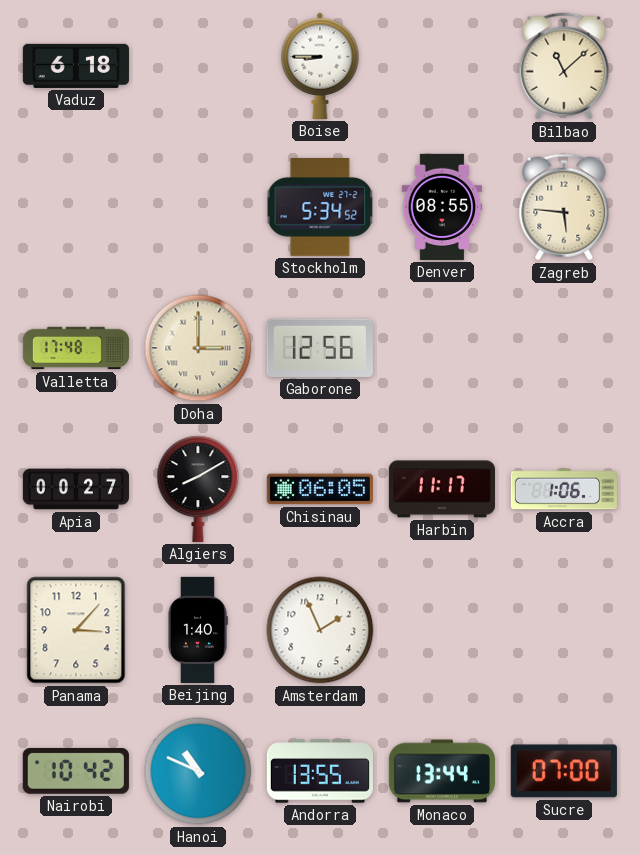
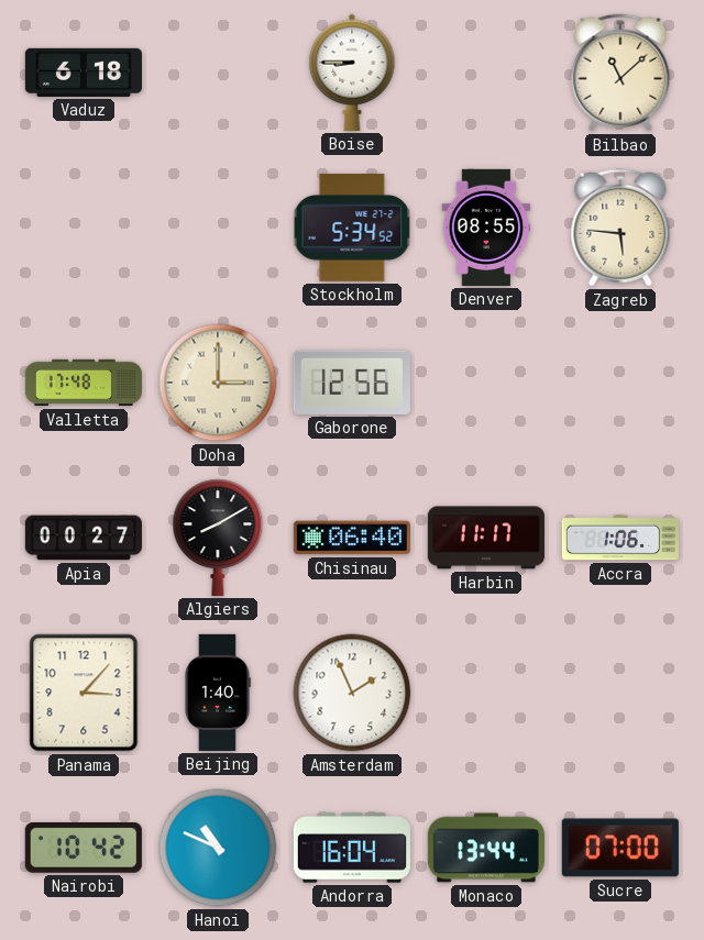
Chisinau: 06:05 -> 06:40 (352, 538)
Andorra: 13:55 -> 16:04 (352, 848)
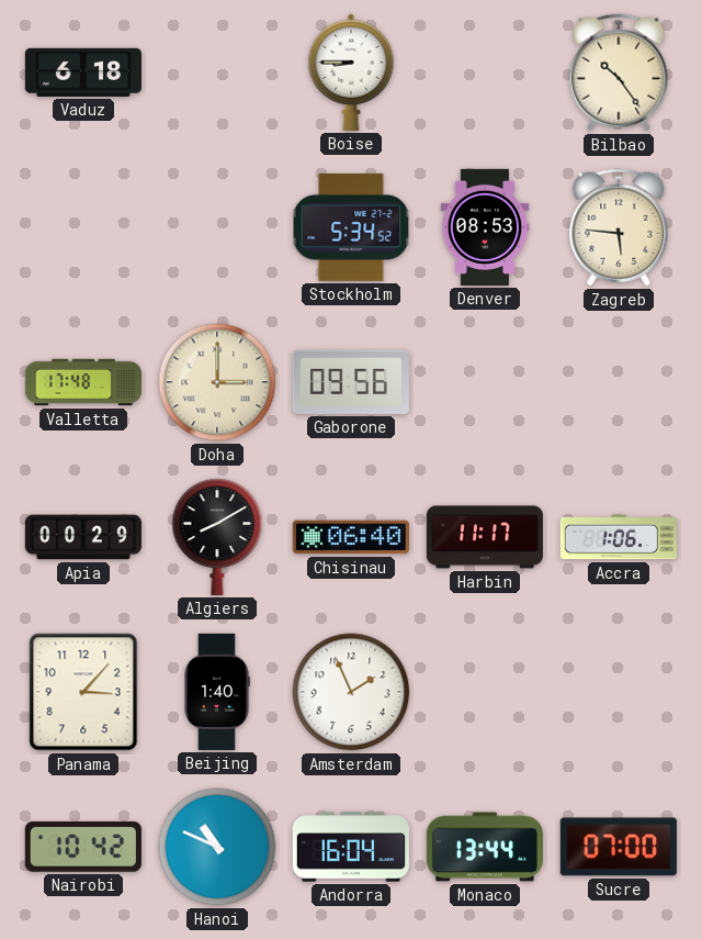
Bilbao: 11:08 -> 10:24 (619, 72)
Denver: 08:55 -> 08:53 (485, 227)
Gaborone: 12:56 -> 09:56 (351, 382)
Apia: 00:27 -> 00:29 (83, 537)
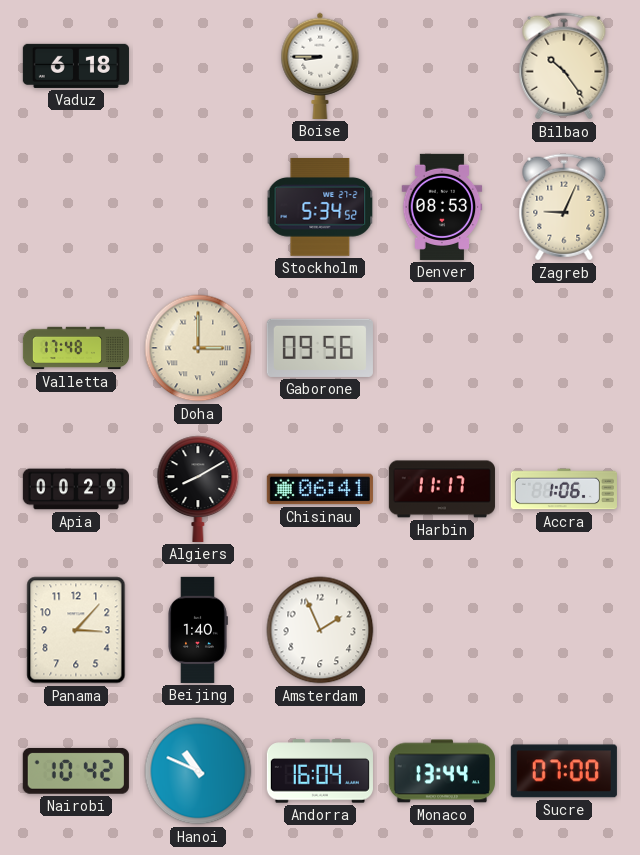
Zagreb: 5:46 -> 9:04 (564, 207)
Chisinau: 06:40 -> 06:41 (320, 489)
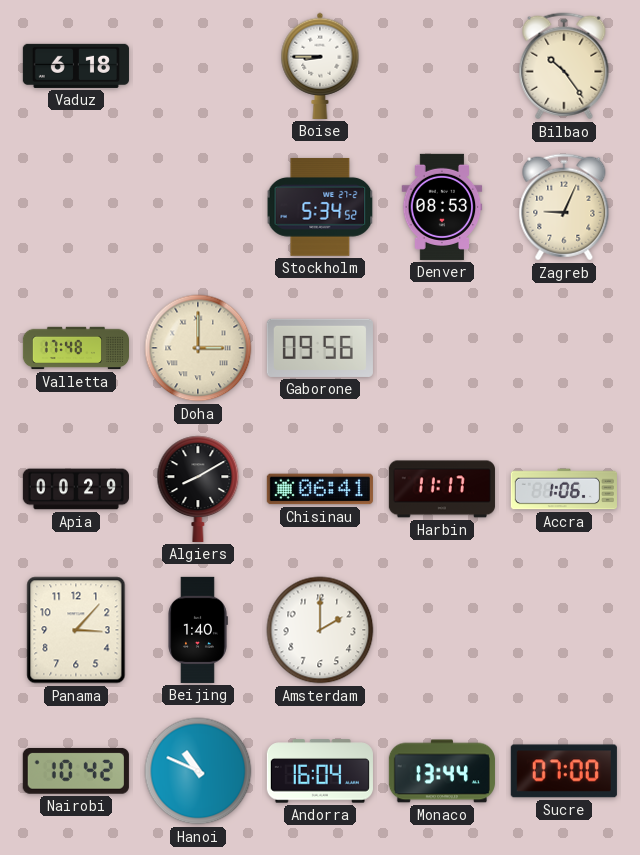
Amsterdam: 1:56 -> 2:00 (320, 630)
